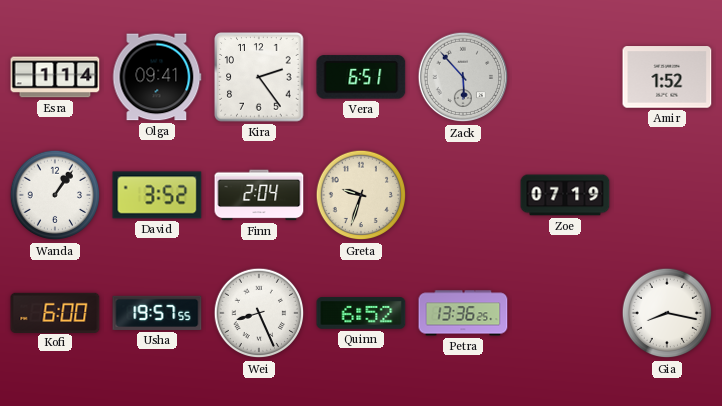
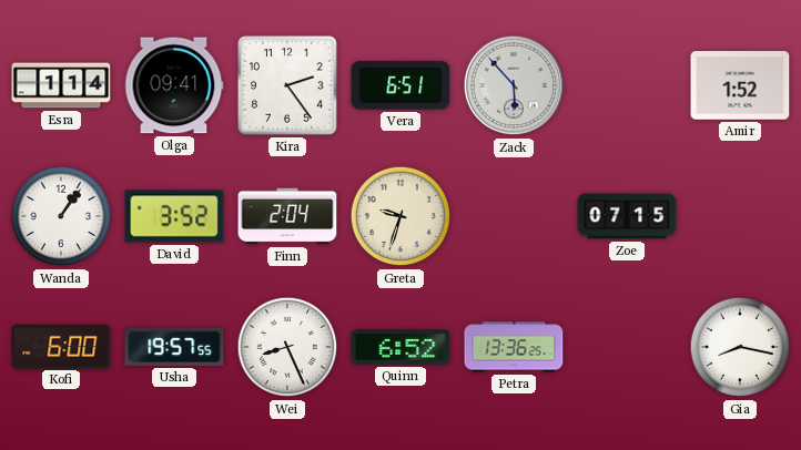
Zoe: 07:19 -> 07:15 (627, 216)
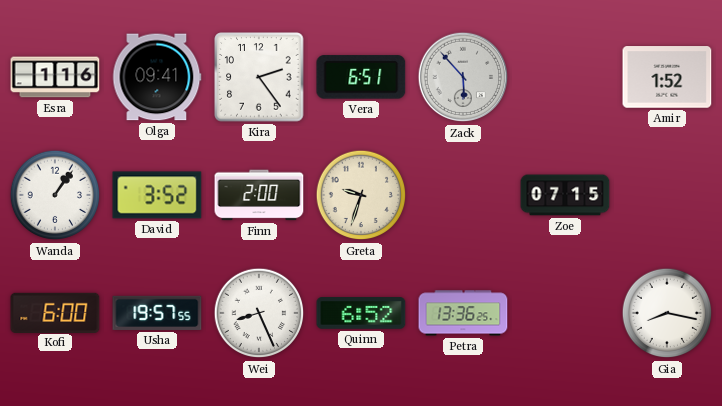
Esra: 1:14 -> 1:16 (55, 77)
Finn: 2:04 -> 2:00 (259, 195)
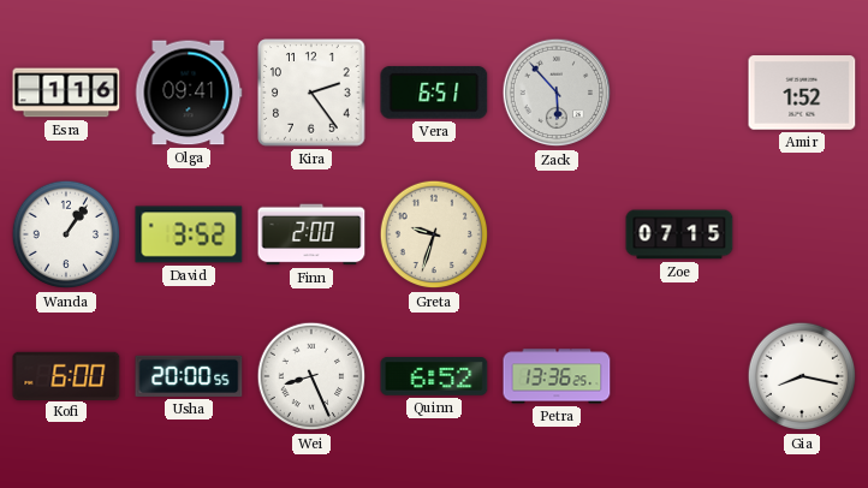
Usha: 19:57 -> 20:00 (189, 376)
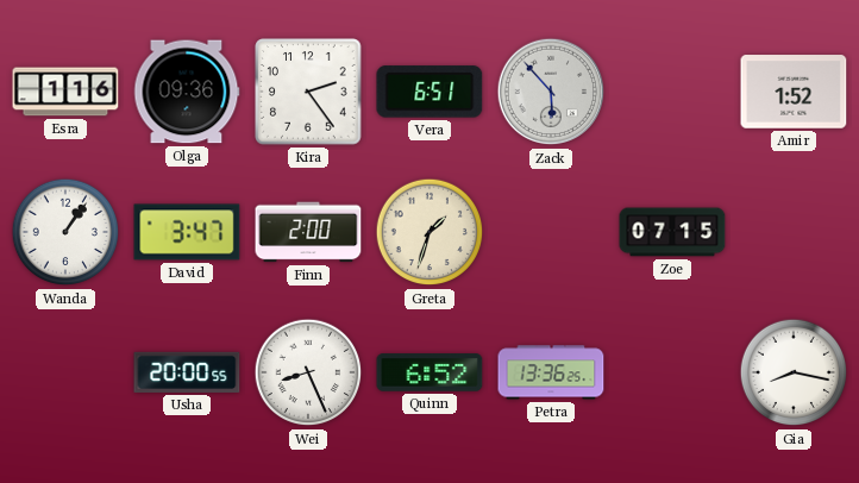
Olga: 09:41 -> 09:36 (187, 92)
David: 3:52 -> 3:47 (187, 232)
Greta: 9:33 -> 1:33 (429, 232)
Kofi: 6:00 -> none (66, 375)
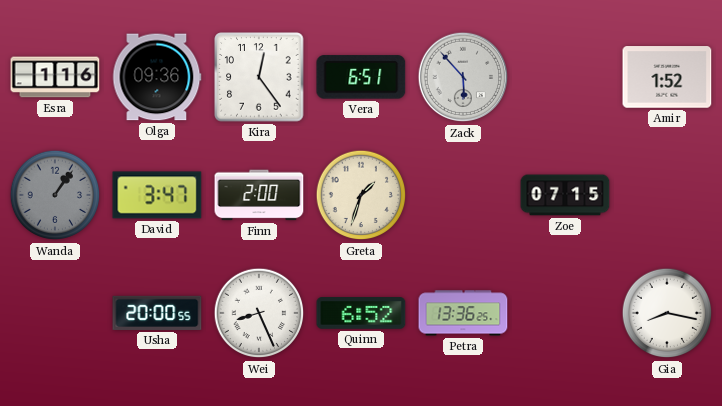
Kira: 2:24 -> 12:24 (259, 77)
Wanda dial: white -> grey (55, 195)
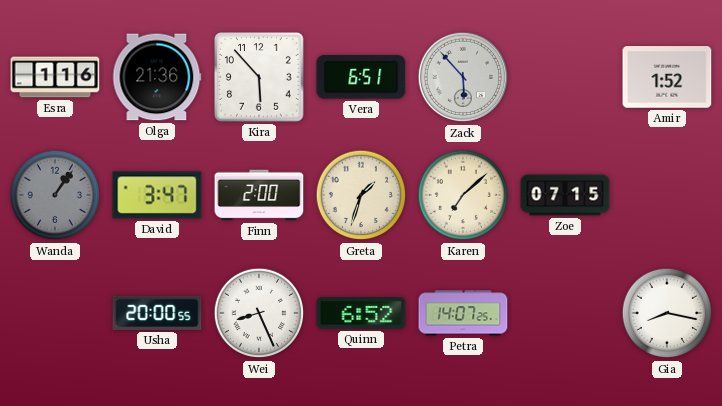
Olga: 09:36 -> 21:36 (157, 77)
Kira: 12:24 -> 5:53 (259, 77)
Karen: none -> 7:08 (463, 195)
Petra: 13:36 -> 14:07 (463, 313)
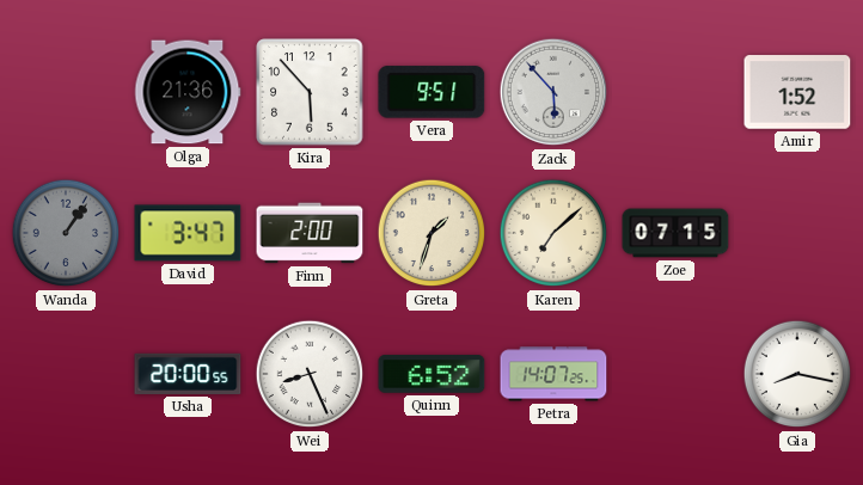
Esra: 1:16 -> none (55, 77)
Vera: 6:51 -> 9:51 (431, 92)
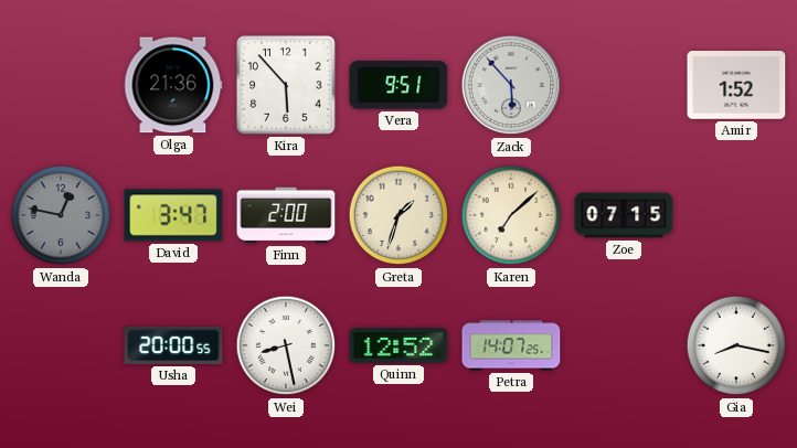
Wanda: 1:06 -> 12:47 (61, 215)
Wei: 8:26 -> 8:28 (286, 345)
Quinn: 6:52 -> 12:52 (398, 345)
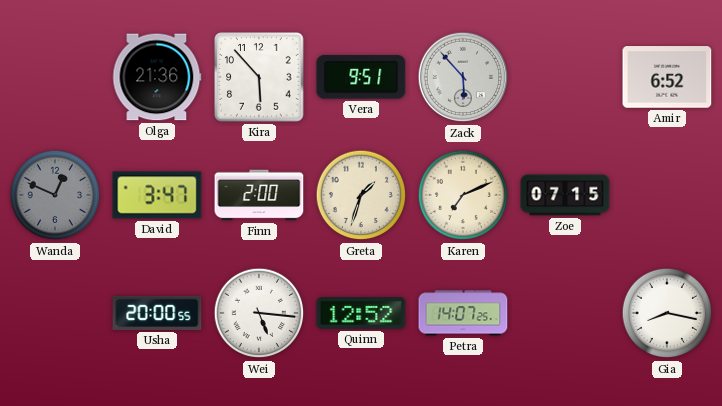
Amir: 1:52 -> 6:52 (667, 77)
Wanda: 12:47 -> 12:49 (55, 195)
Karen: 7:08 -> 7:11 (463, 195)
Wei: 8:28 -> 5:16 (259, 313)
